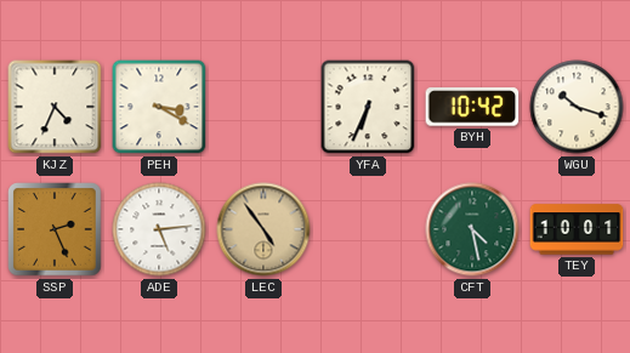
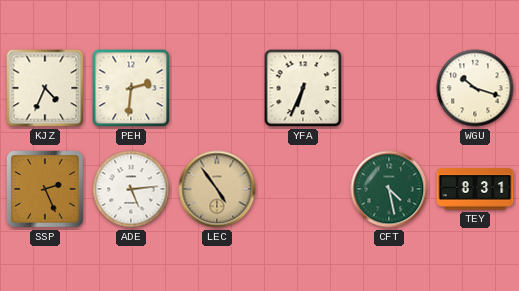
PEH: 3:20 -> 2:31 (131, 88)
BYH: 10:42 -> none (472, 107)
TEY: 10:01 -> 8:31 (475, 189)
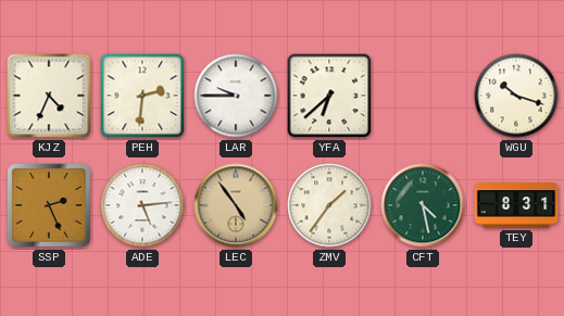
LAR: none -> 9:45 (236, 96)
YFA: 6:34 -> 6:38 (329, 96)
ZMV: none -> 1:36 (329, 205)
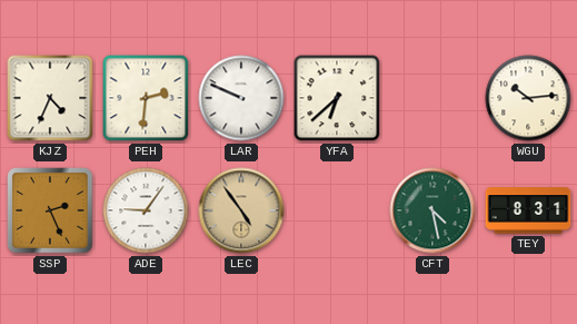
LAR: 9:45 -> 9:49 (241, 98)
WGU: 10:18 -> 10:14 (528, 98)
ADE: 5:14 -> 9:06 (146, 210)
ZMV: 1:36 -> none (329, 205)
